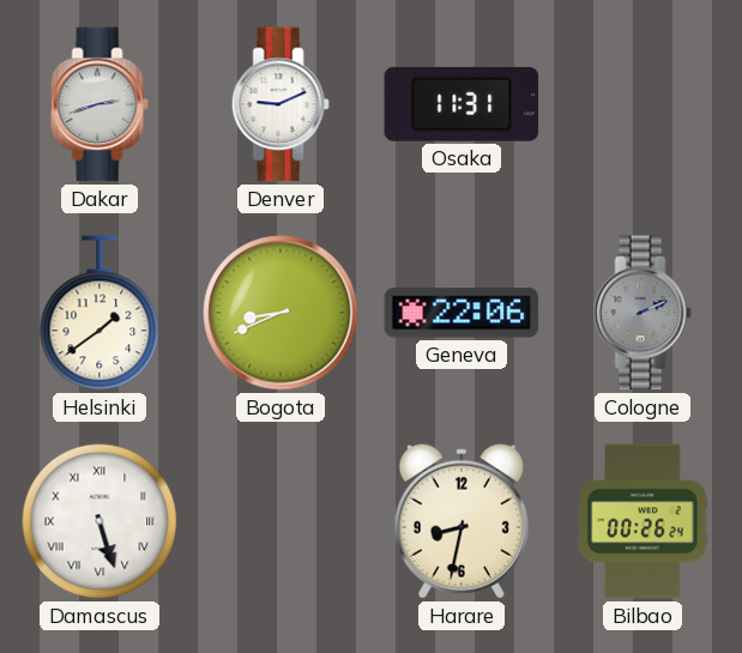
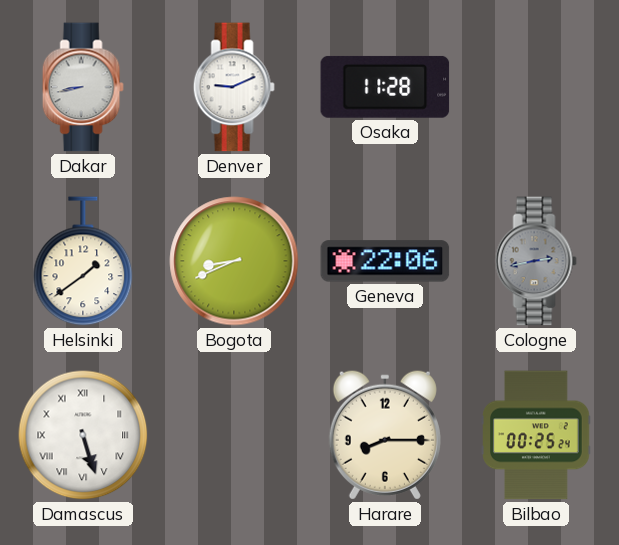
Dakar: 2:42 -> 8:43 (83, 87)
Osaka: 11:31 -> 11:28 (385, 87)
Cologne: 2:11 -> 2:43 (536, 261)
Harare: 8:32 -> 8:15 (385, 435)
Bilbao: 00:26 -> 00:25 (536, 435)
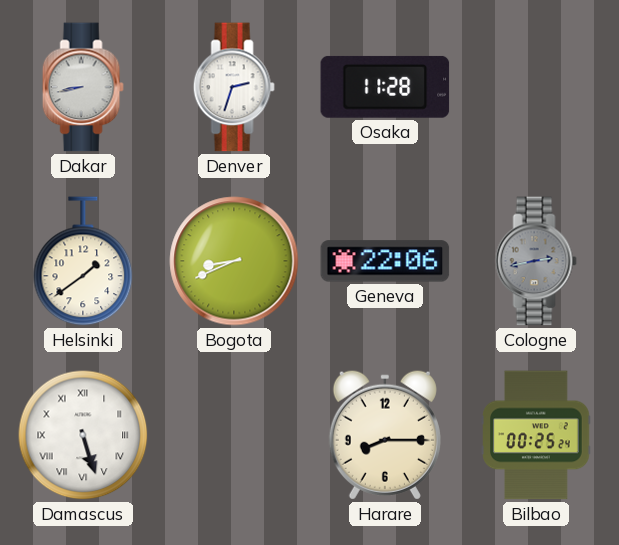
Denver: 9:11 -> 2:33 (234, 87)
